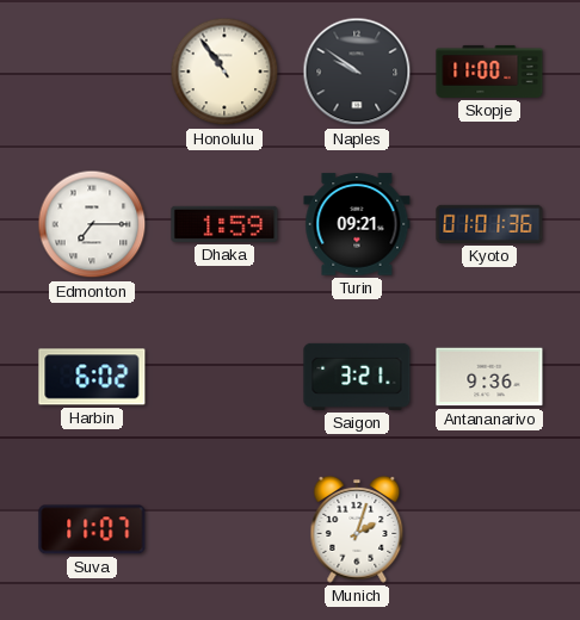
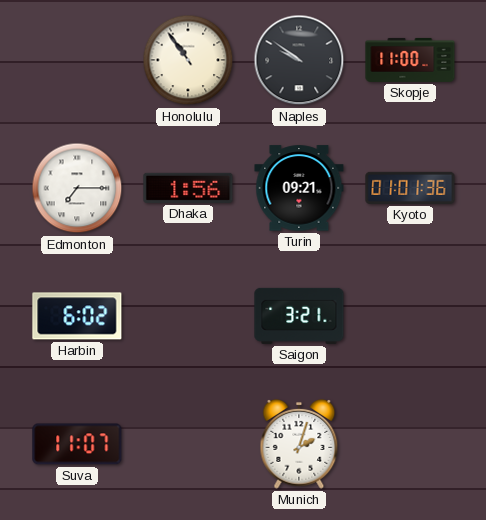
Dhaka: 1:59 -> 1:56 (188, 188)
Antananarivo: 9:36 -> none (489, 377)
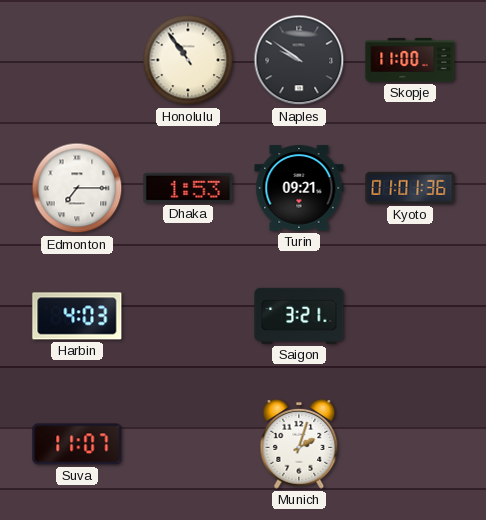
Dhaka: 1:56 -> 1:53 (188, 188)
Harbin: 6:02 -> 4:03 (77, 316)
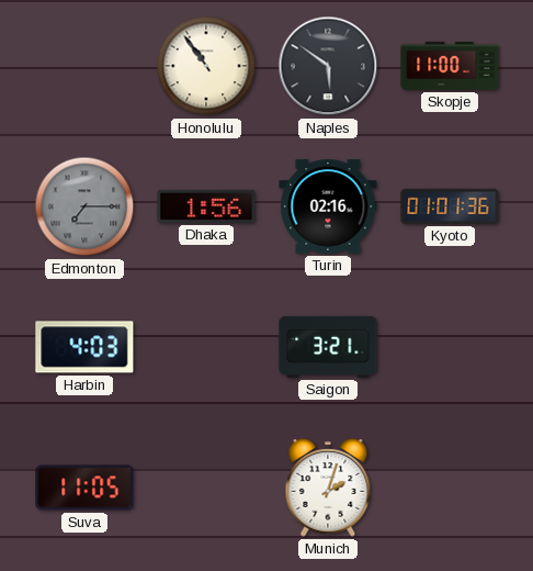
Naples: 9:51 -> 5:51 (328, 66)
Edmonton dial: white -> grey (84, 206)
Dhaka: 1:53 -> 1:56 (206, 206)
Turin: 09:21 -> 02:16 (328, 206)
Suva: 11:07 -> 11:05 (84, 488)
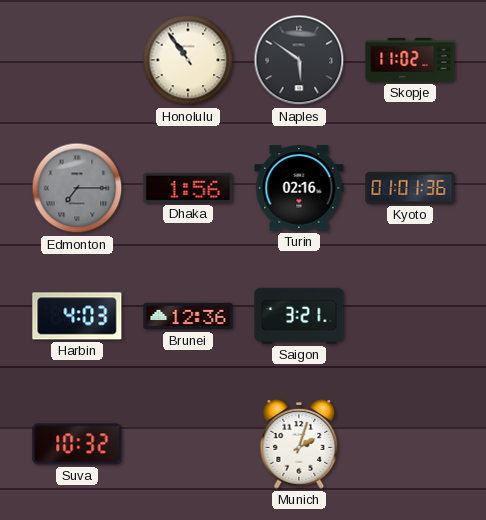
Skopje: 11:00 -> 11:02 (410, 60)
Brunei: none -> 12:36 (188, 316)
Suva: 11:05 -> 10:32 (77, 444)
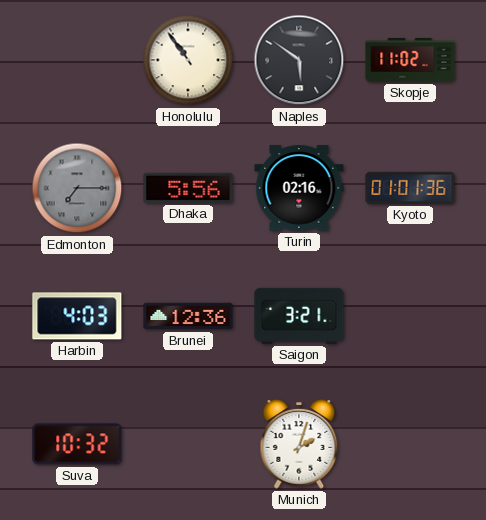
Dhaka: 1:56 -> 5:56 (188, 188)
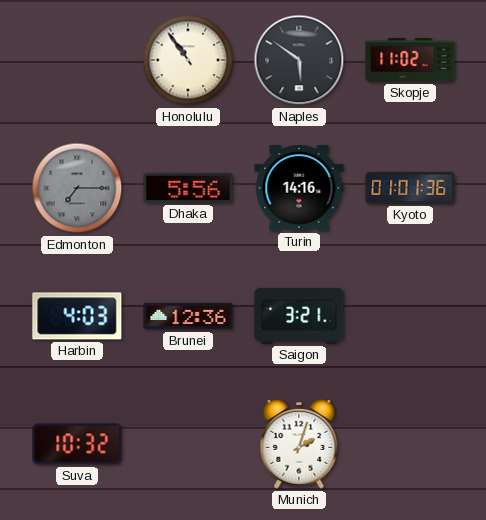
Turin: 02:16 -> 14:16 (299, 188)
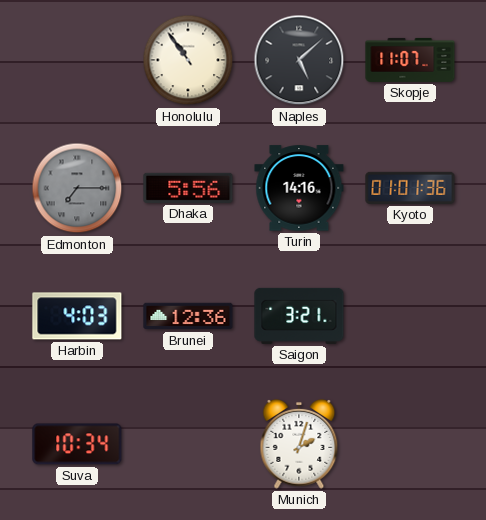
Naples: 5:51 -> 5:08 (299, 60)
Skopje: 11:02 -> 11:07 (410, 60)
Suva: 10:32 -> 10:34 (77, 444)
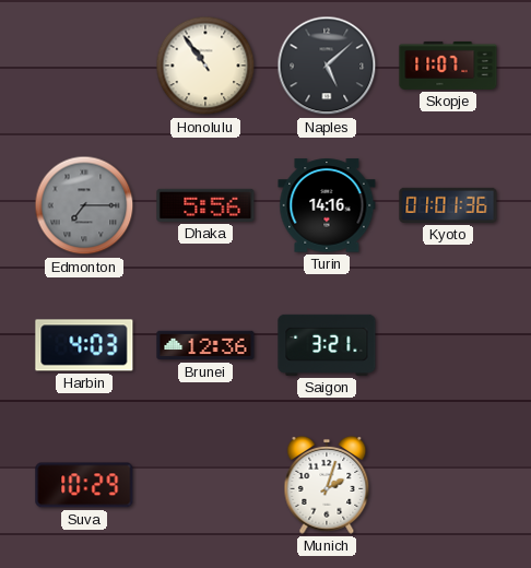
Suva: 10:34 -> 10:29 (84, 485)
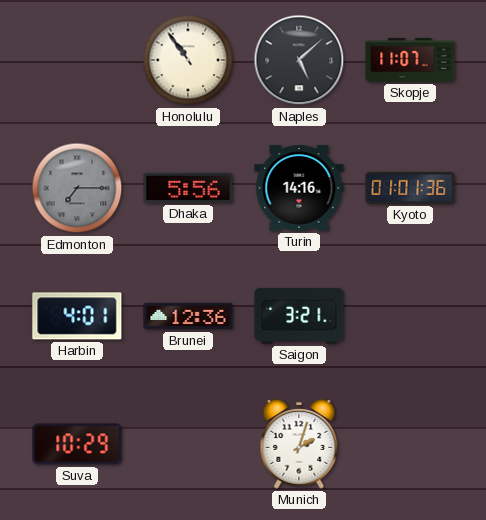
Harbin: 4:03 -> 4:01 (77, 316)
